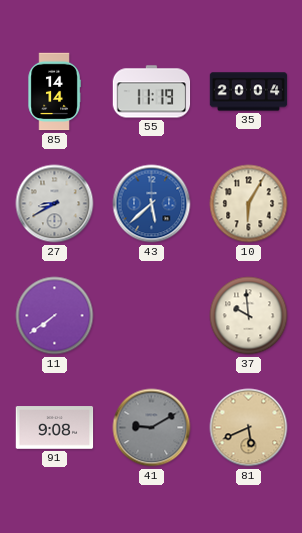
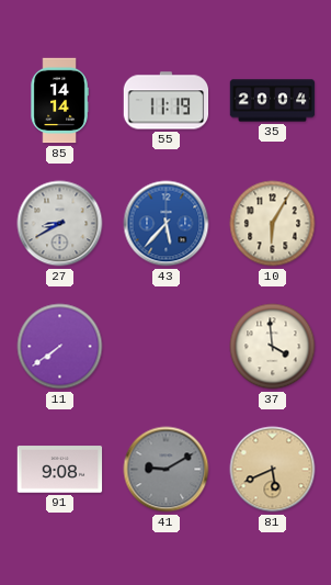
43: 5:38 -> 5:37 (167, 224)
37: 9:59 -> 3:59 (273, 347)
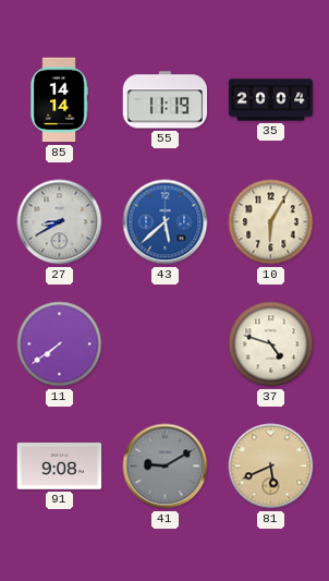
43: 5:37 -> 5:38 (166, 222)
37: 3:59 -> 4:48 (271, 344)
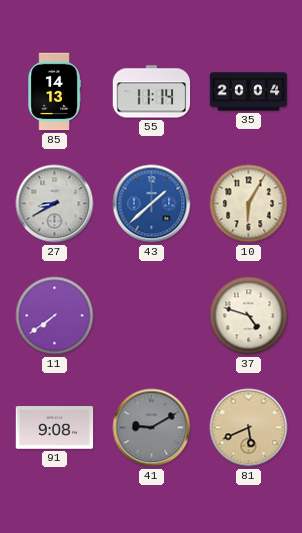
85: 14:14 -> 14:13 (54, 92)
55: 11:19 -> 11:14 (152, 92)
43: 5:38 -> 1:38 (152, 204)
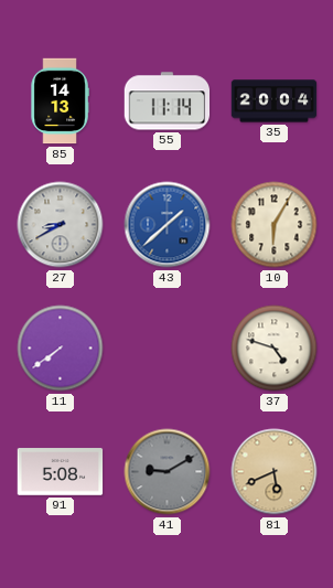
91: 9:08 -> 5:08 (61, 472)
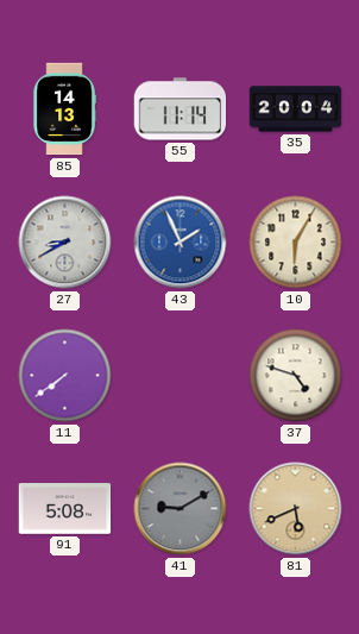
43: 1:38 -> 1:56 (181, 243)
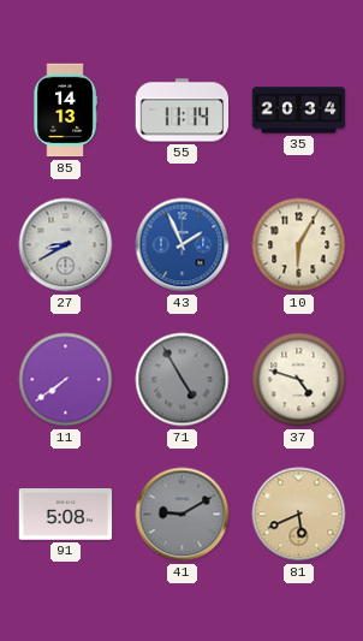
35: 20:04 -> 20:34 (299, 111)
71: none -> 4:55 (183, 380)
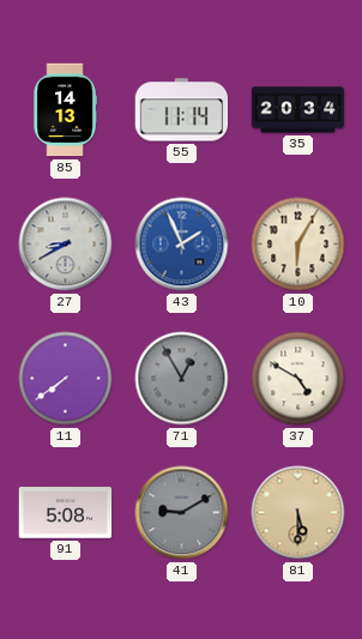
71: 4:55 -> 12:55 (182, 379)
37: 4:48 -> 4:50 (298, 379)
81: 5:41 -> 5:30 (298, 513)
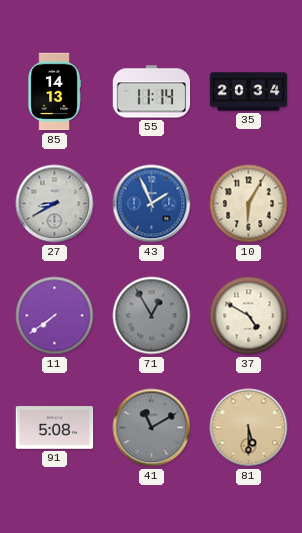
41: 9:10 -> 11:10 (152, 428)
